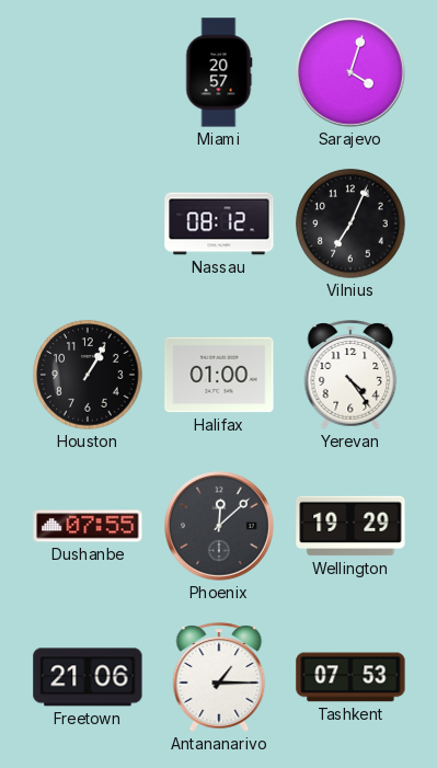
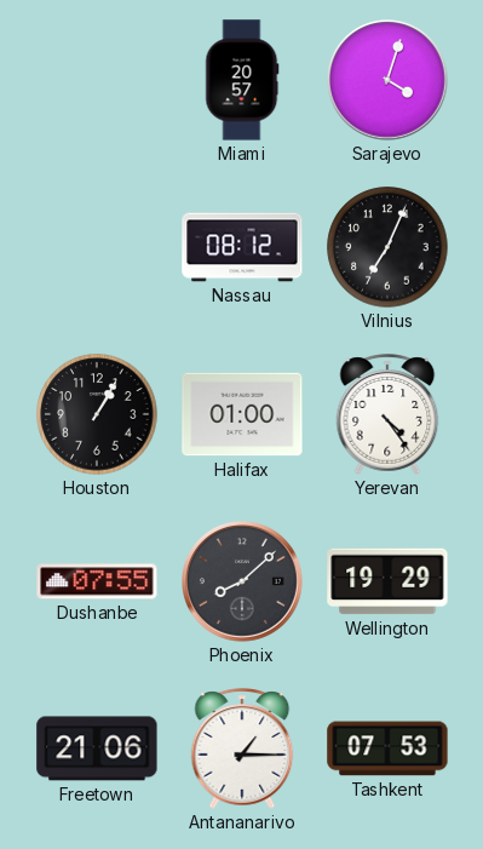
Phoenix: 12:08 -> 8:08 (243, 583)
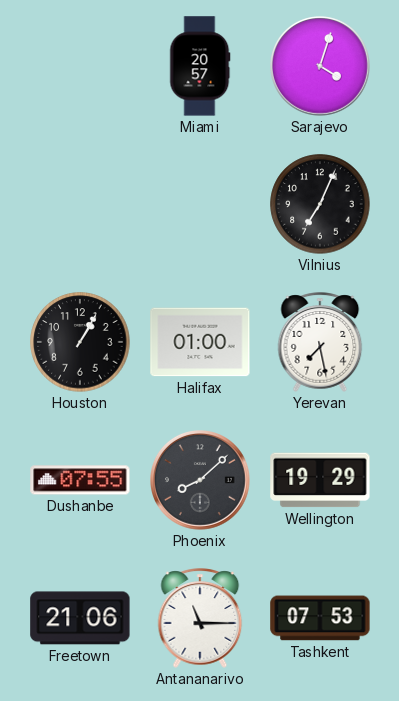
Nassau: 08:12 -> none (242, 247)
Yerevan: 4:24 -> 7:28 (320, 342)
Antananarivo: 1:15 -> 11:15 (200, 618)
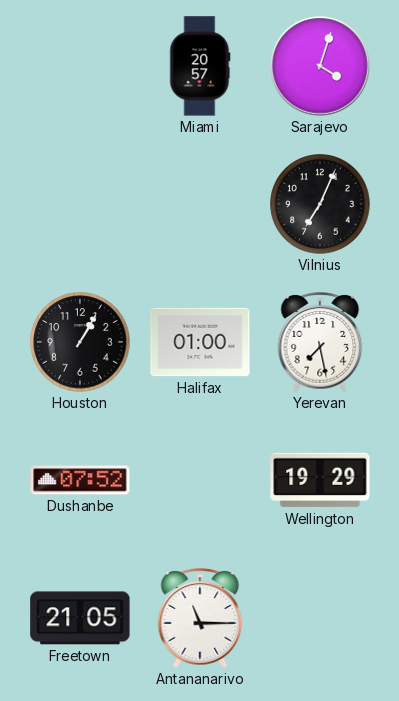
Dushanbe: 07:55 -> 07:52 (80, 480)
Phoenix: 8:08 -> none (201, 481)
Freetown: 21:06 -> 21:05 (80, 618)
Tashkent: 07:53 -> none (320, 618)
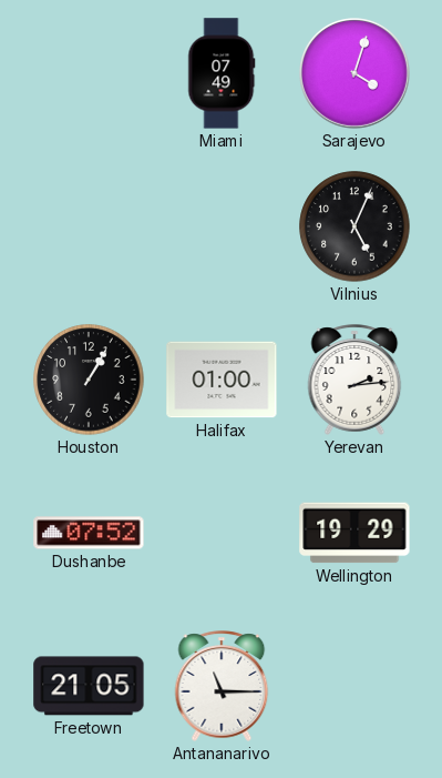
Miami: 20:57 -> 07:49 (222, 73)
Vilnius: 7:04 -> 5:04 (354, 226)
Yerevan: 7:28 -> 2:14 (354, 380)
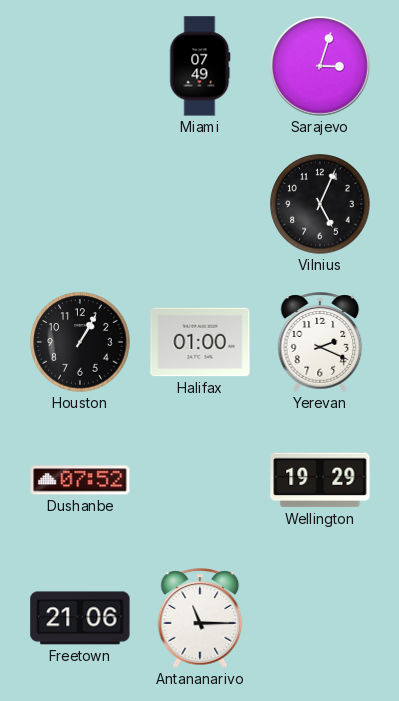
Sarajevo: 4:03 -> 3:03 (321, 67)
Yerevan: 2:14 -> 2:19 (320, 342)
Freetown: 21:05 -> 21:06 (80, 618)
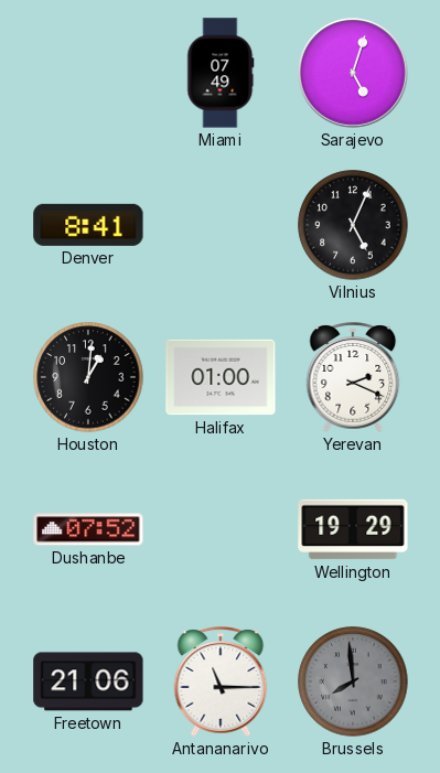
Sarajevo: 3:03 -> 5:03 (354, 74)
Denver: none -> 8:41 (88, 225)
Houston: 1:05 -> 1:01 (88, 377)
Brussels: none -> 7:59 (353, 681)
